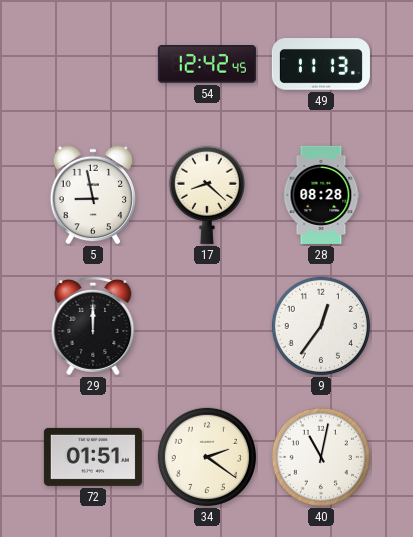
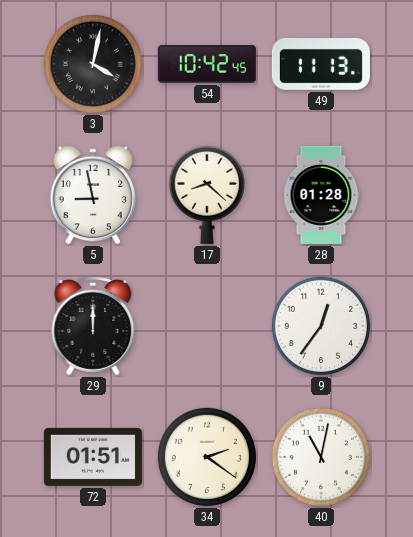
3: none -> 4:02 (93, 64)
54: 12:42 -> 10:42 (207, 64)
28: 08:28 -> 01:28 (321, 195)
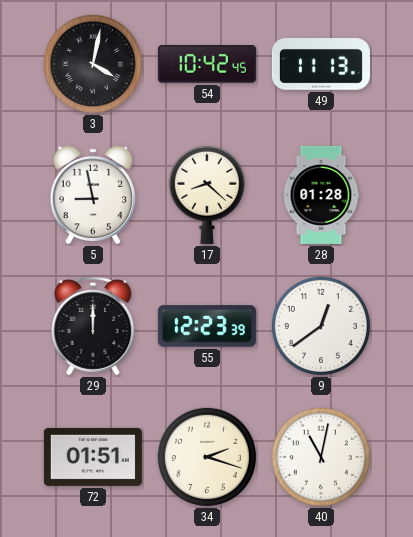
55: none -> 12:23 (207, 326)
9: 12:36 -> 12:39 (321, 326)
34: 2:21 -> 2:18 (207, 457)
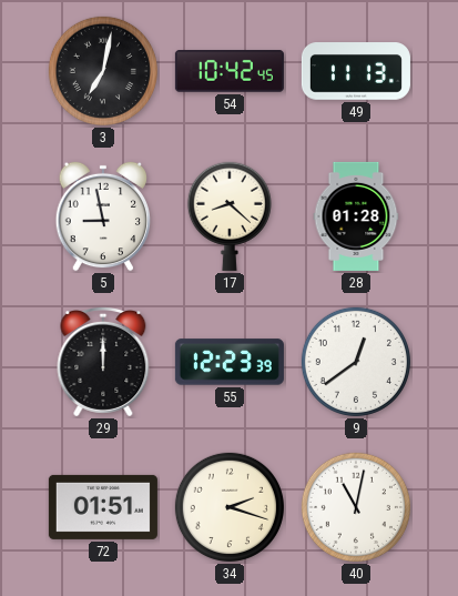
3: 4:02 -> 7:02 (103, 71)
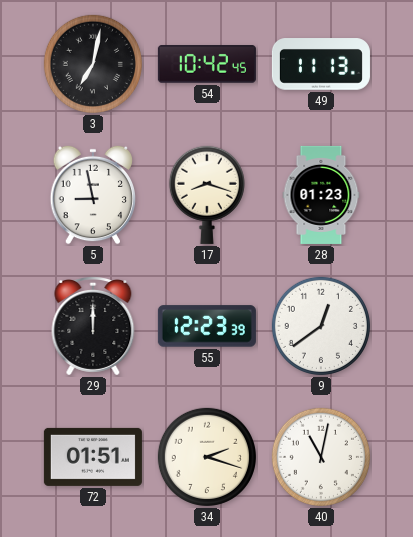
17: 8:22 -> 8:18 (207, 195)
28: 01:28 -> 01:23 (321, 195)
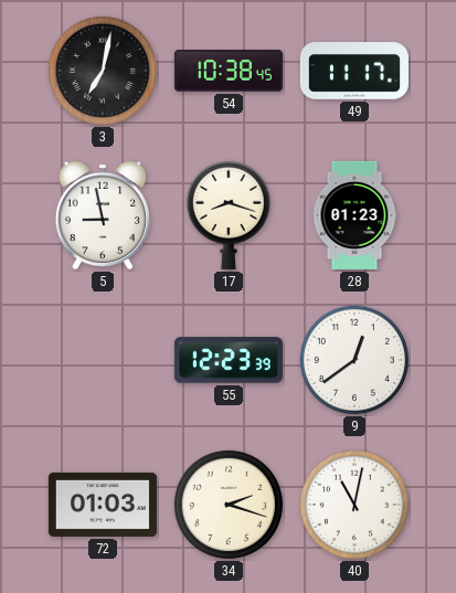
54: 10:42 -> 10:38 (229, 71)
49: 11:13 -> 11:17 (354, 71)
29: 12:00 -> none (93, 327)
72: 01:51 -> 01:03 (103, 505)
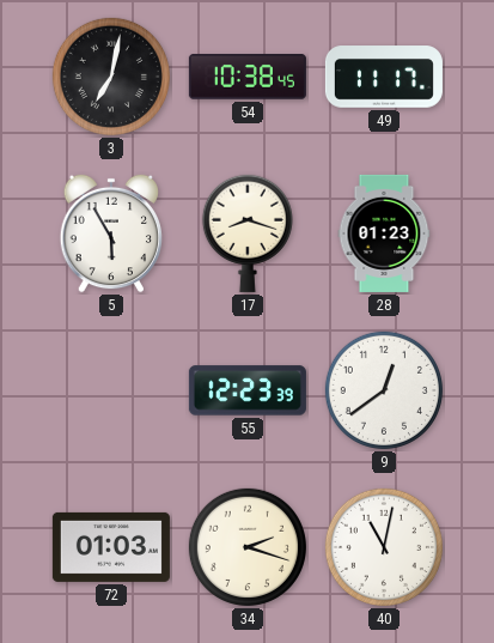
5: 8:58 -> 5:55 (110, 233)
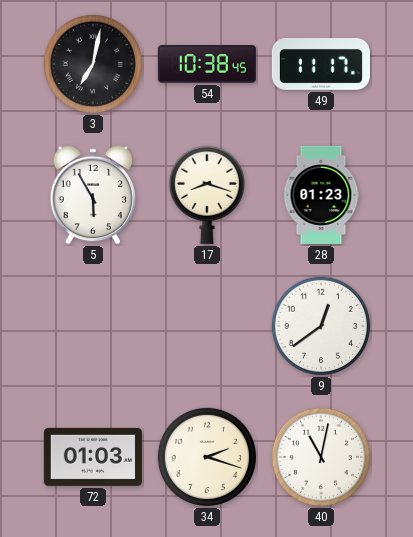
55: 12:23 -> none (248, 390)
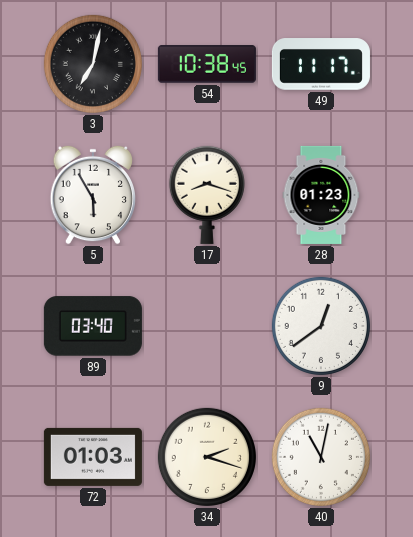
89: none -> 03:40 (93, 326)
